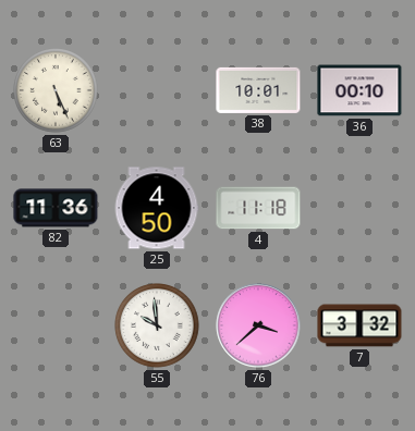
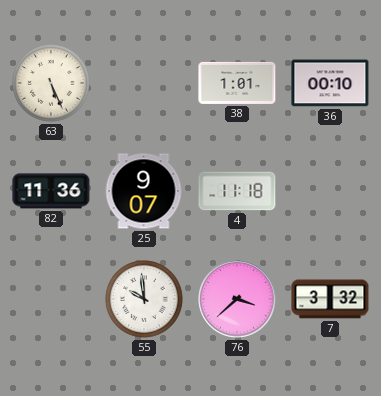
38: 10:01 -> 1:01 (237, 83)
25: 4:50 -> 9:07 (144, 191)
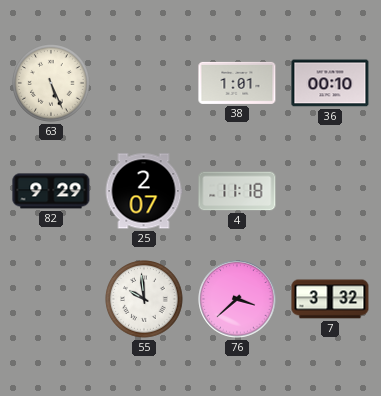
82: 11:36 -> 9:29 (51, 191)
25: 9:07 -> 2:07 (144, 191)
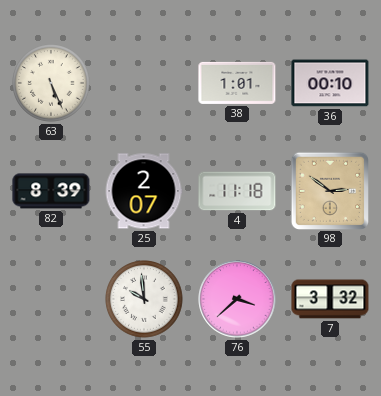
82: 9:29 -> 8:39 (51, 191)
98: none -> 2:51 (329, 190)
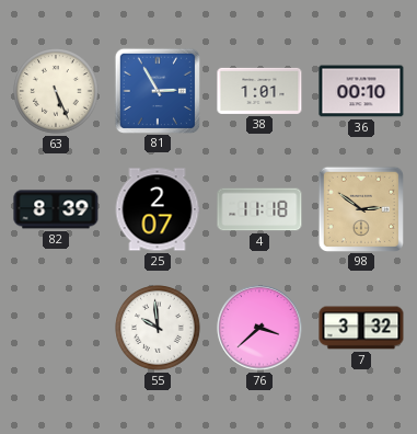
81: none -> 2:55 (157, 90)
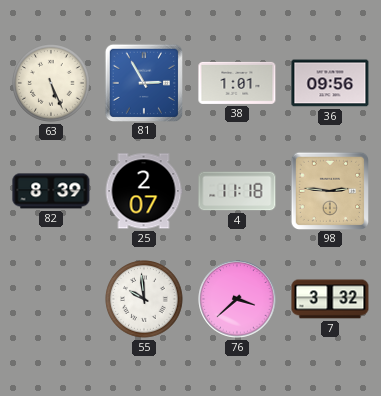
36: 00:10 -> 09:56 (330, 83)
98: 2:51 -> 2:46 (329, 190)
